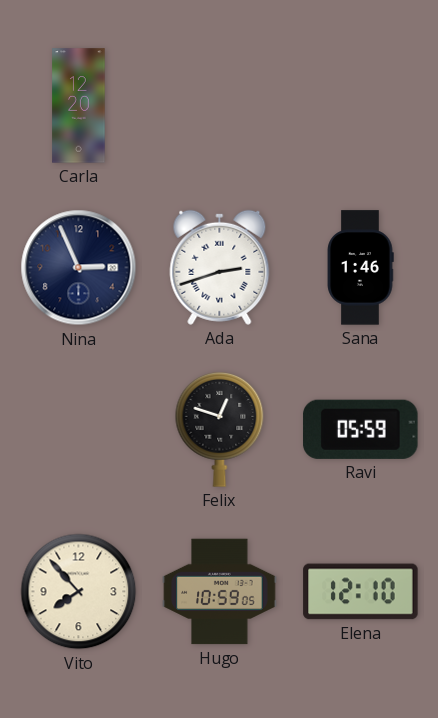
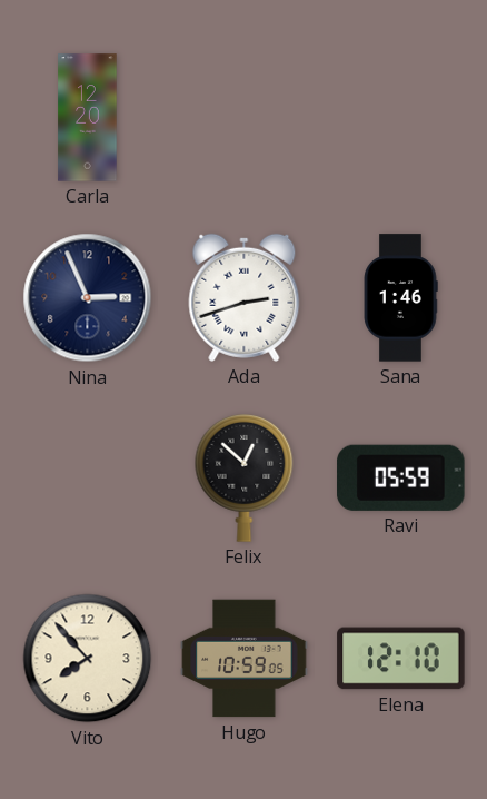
Felix: 12:48 -> 12:52 (245, 477)
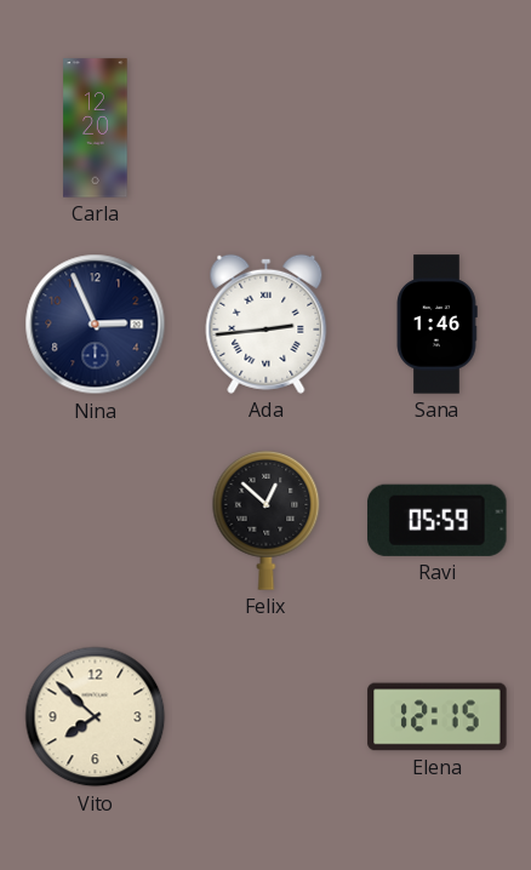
Ada: 2:42 -> 2:44 (267, 324)
Vito: 7:53 -> 7:52 (96, 717)
Hugo: 10:59 -> none (245, 659)
Elena: 12:10 -> 12:15 (438, 717)
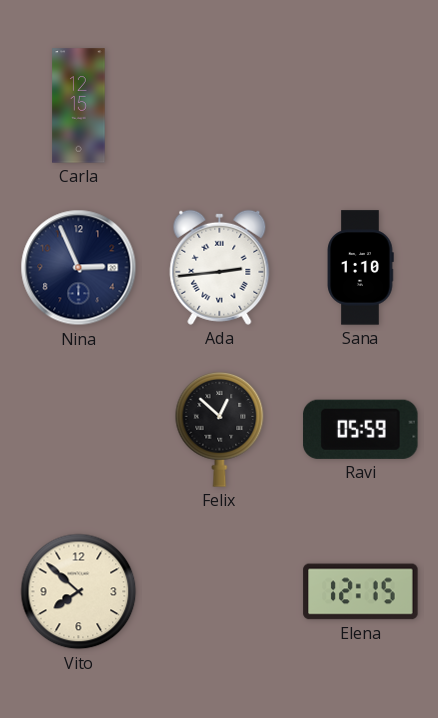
Carla: 12:20 -> 12:15 (79, 106)
Sana: 1:46 -> 1:10 (360, 268)
